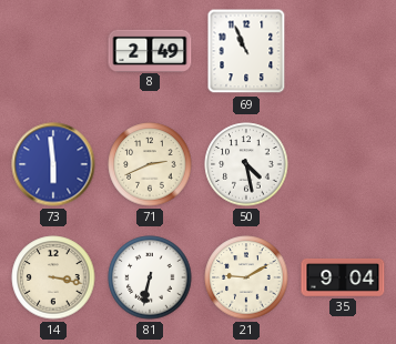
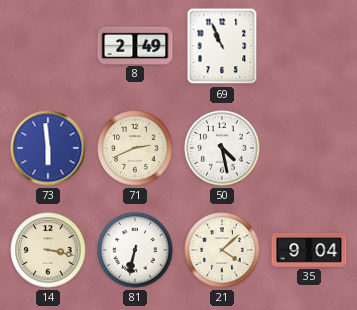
21: 9:10 -> 4:08 (222, 250)
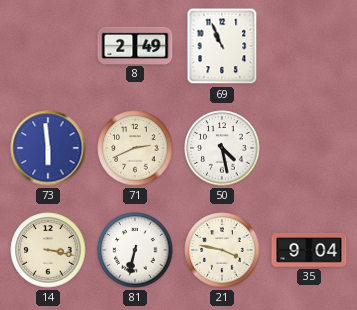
21: 4:08 -> 3:47 (222, 250)
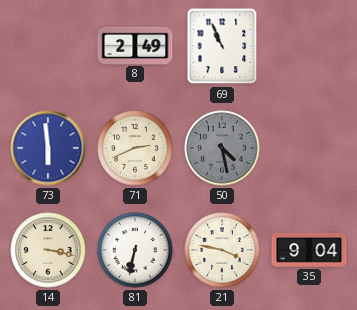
50 dial: white -> grey (222, 148)
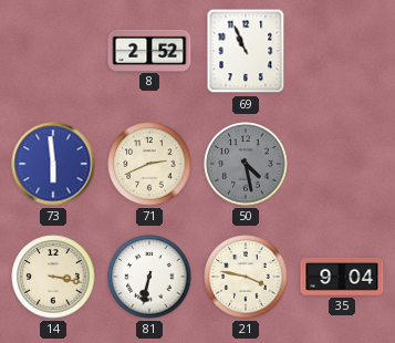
8: 2:49 -> 2:52 (149, 50)
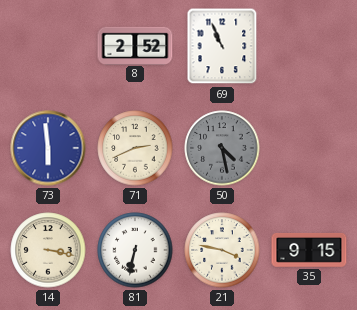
35: 9:04 -> 9:15 (309, 250)
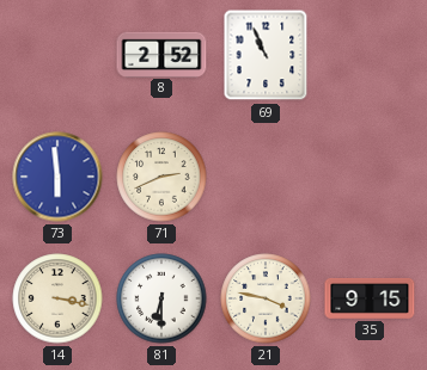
50: 4:28 -> none (222, 148)
81: 6:32 -> 6:30 (161, 298)
